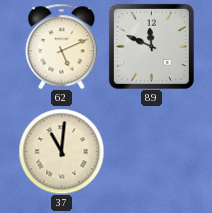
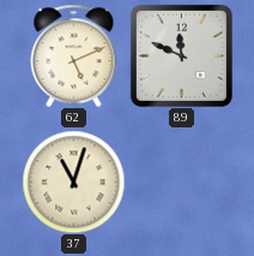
37: 11:01 -> 11:03 (73, 181)
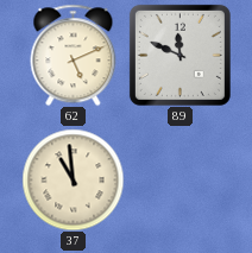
37: 11:03 -> 10:59 (73, 179)
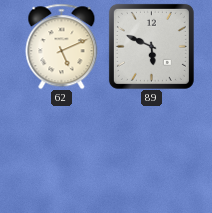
89: 11:49 -> 5:49 (151, 46)
37: 10:59 -> none (73, 179)
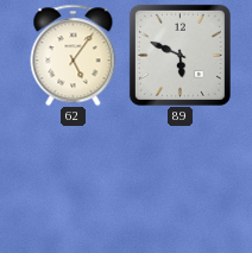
62: 5:11 -> 5:06 (74, 55)
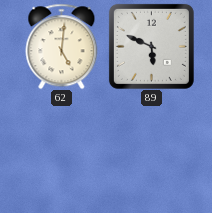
62: 5:06 -> 5:01 (62, 46)
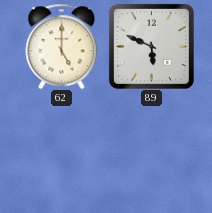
62: 5:01 -> 5:00 (62, 46)
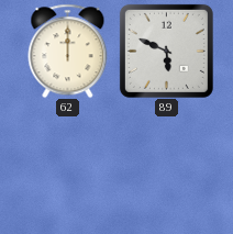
62: 5:00 -> 12:00 (68, 51)
